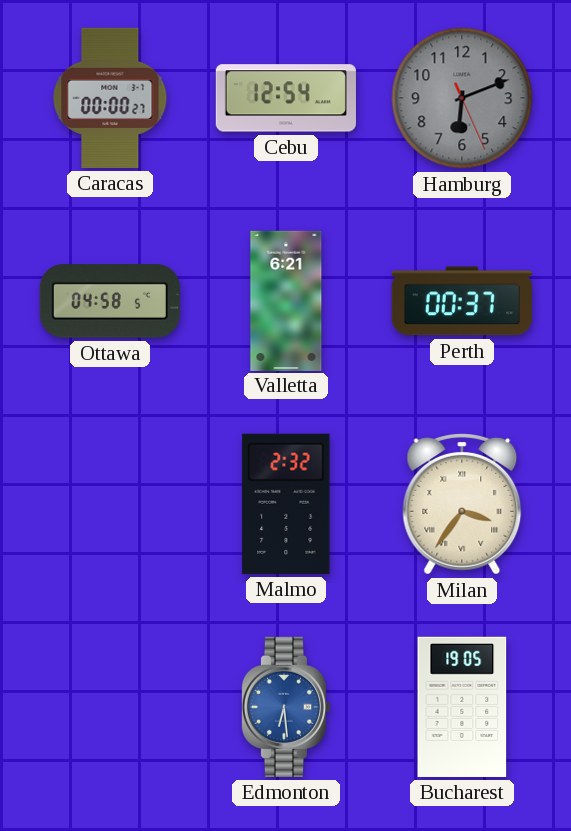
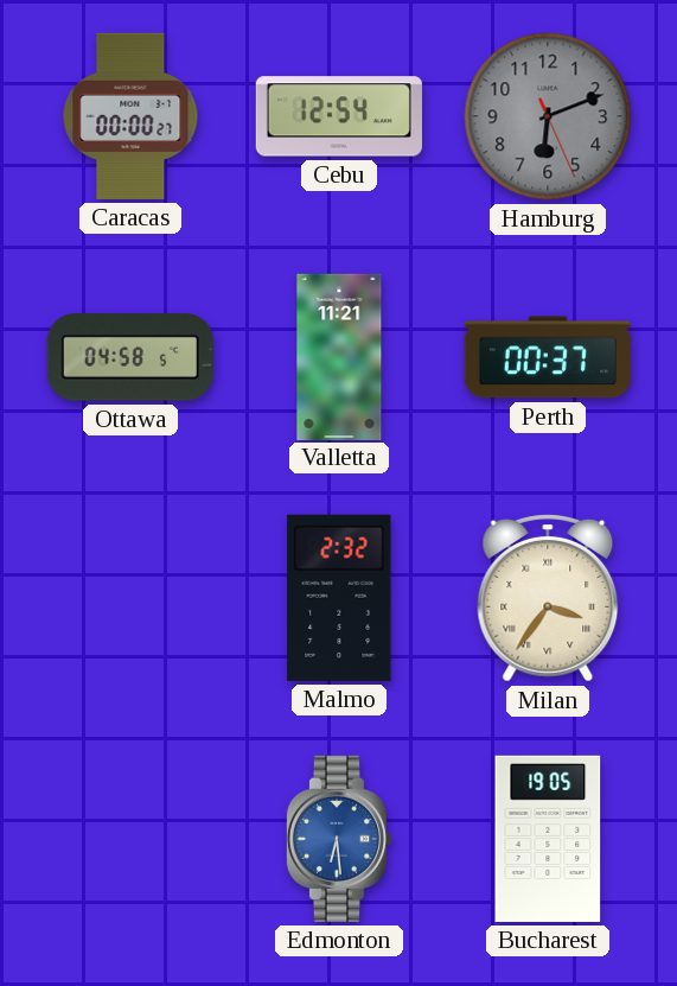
Valletta: 6:21 -> 11:21 (339, 356)
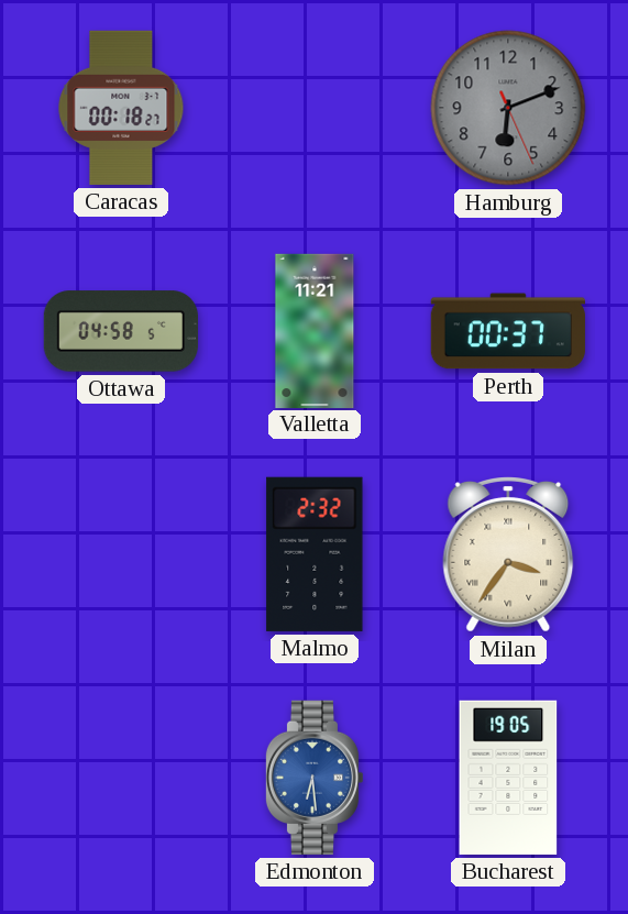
Caracas: 00:00 -> 00:18 (121, 108)
Cebu: 12:54 -> none (339, 116)
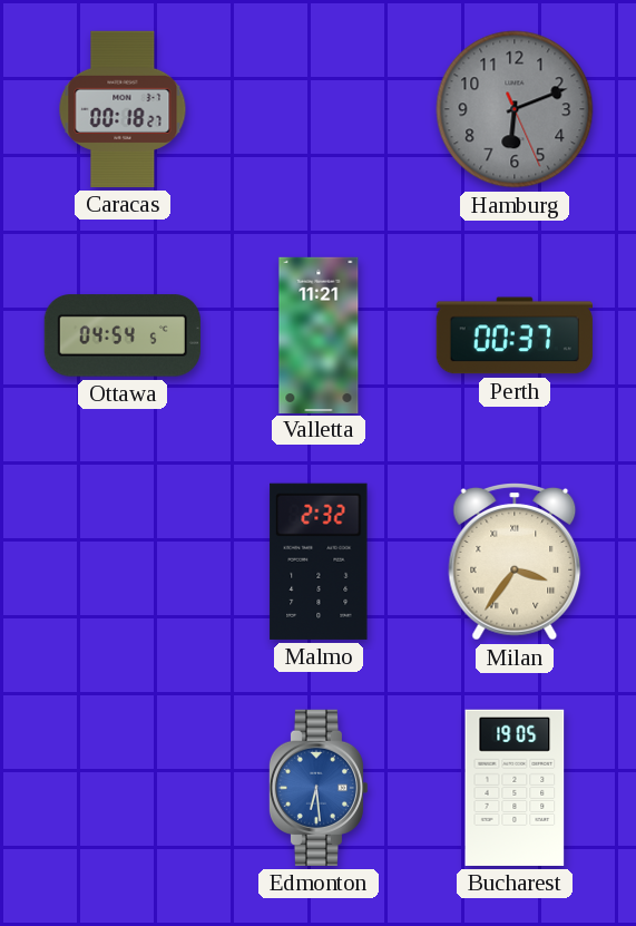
Ottawa: 04:58 -> 04:54 (123, 335)
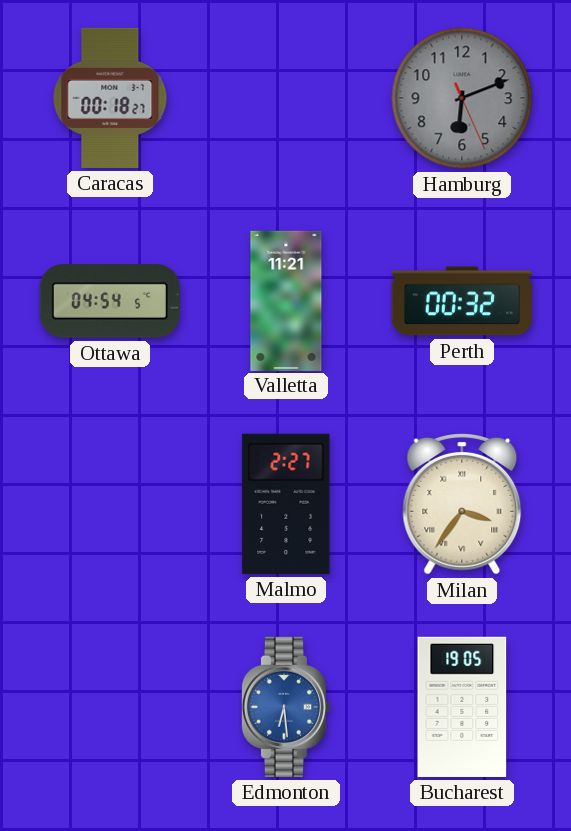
Perth: 00:37 -> 00:32 (462, 301)
Malmo: 2:32 -> 2:27 (286, 504)
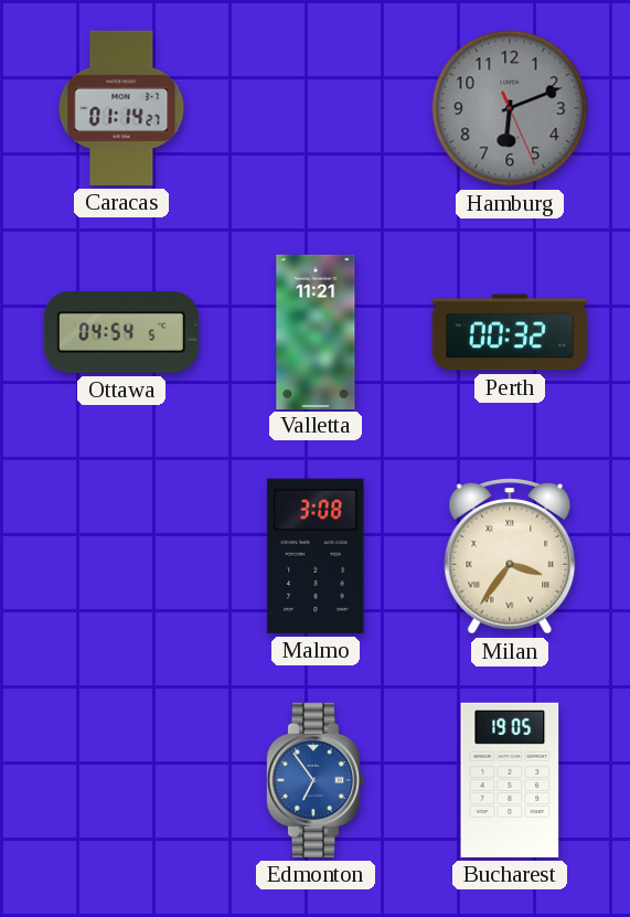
Caracas: 00:18 -> 01:14 (121, 108)
Malmo: 2:27 -> 3:08 (316, 556)
Edmonton: 6:29 -> 6:54 (316, 780)
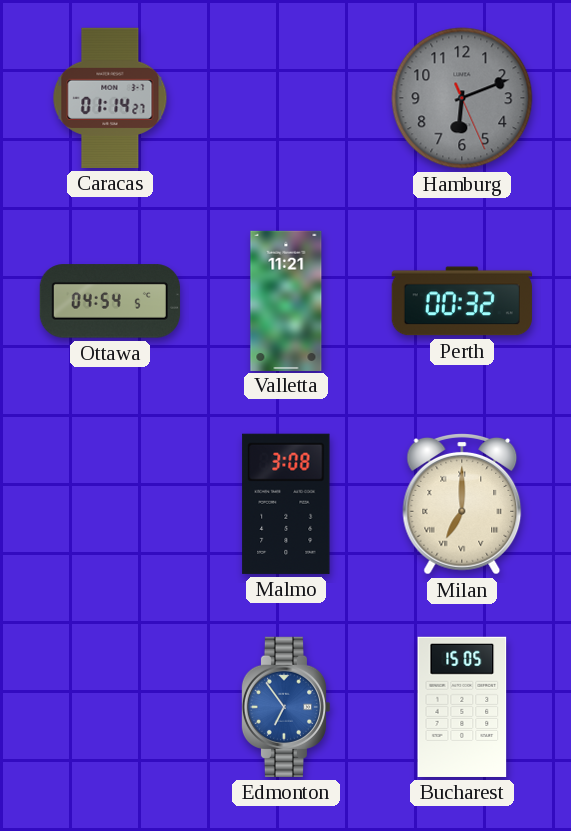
Milan: 3:36 -> 7:00 (462, 505)
Bucharest: 19:05 -> 15:05 (462, 707)
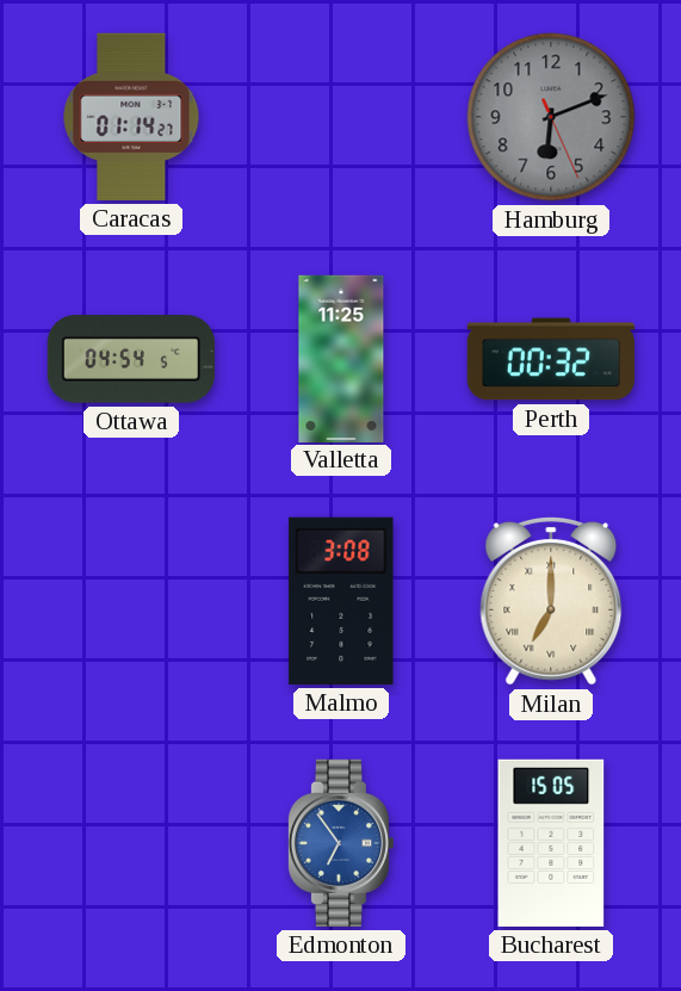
Valletta: 11:21 -> 11:25 (341, 358)
